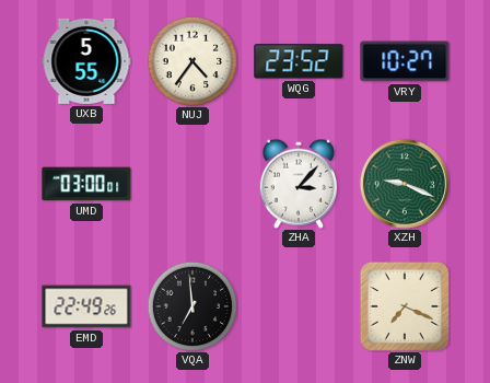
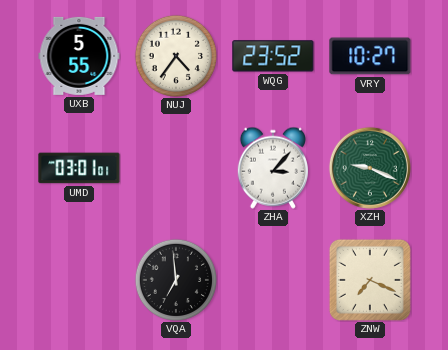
UMD: 03:00 -> 03:01 (79, 168)
EMD: 22:49 -> none (86, 306)
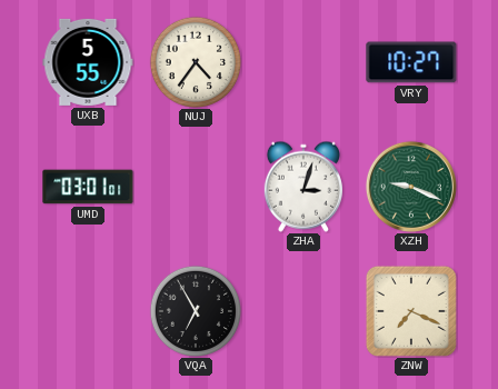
WQG: 23:52 -> none (273, 56)
ZHA: 3:07 -> 3:03 (303, 187)
VQA: 6:59 -> 6:55 (195, 310)
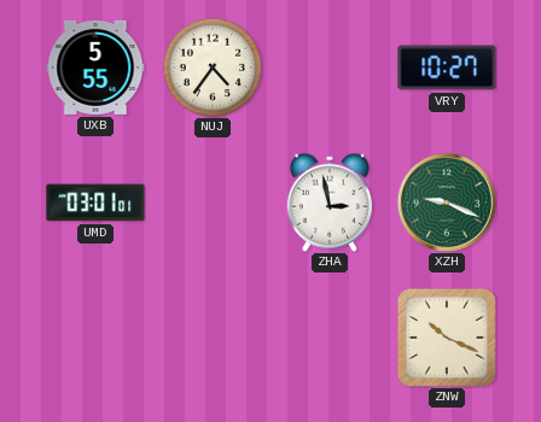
ZHA: 3:03 -> 2:58 (330, 203)
VQA: 6:55 -> none (195, 310)
ZNW: 7:19 -> 10:19 (447, 338)
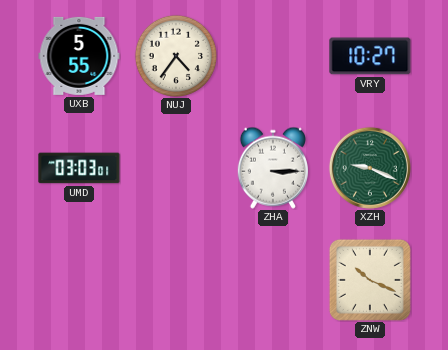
UMD: 03:01 -> 03:03 (79, 168)
ZHA: 2:58 -> 3:15 (273, 168)
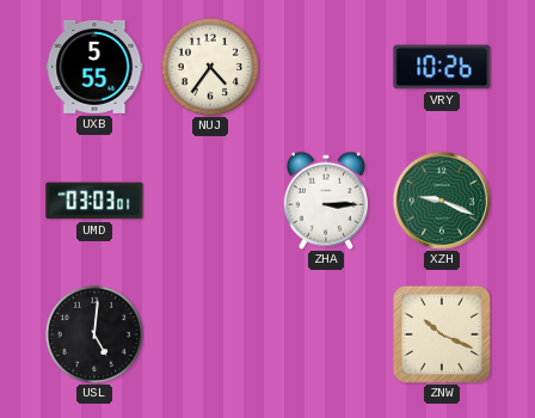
VRY: 10:27 -> 10:26 (442, 67)
USL: none -> 5:01 (93, 333)
